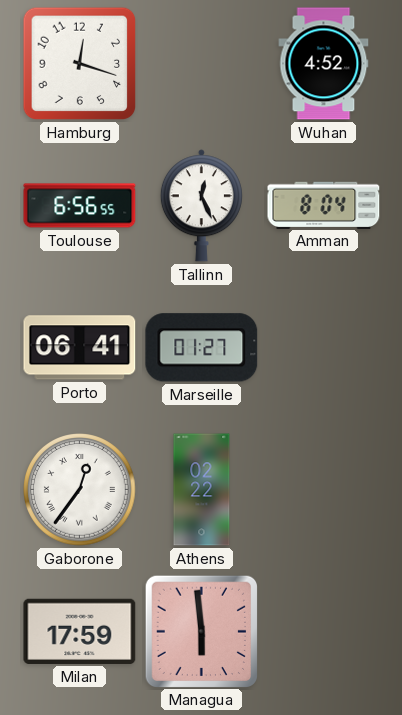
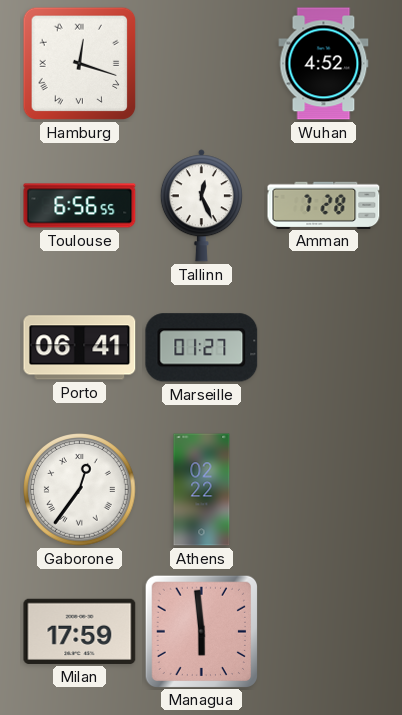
Hamburg numerals: Arabic -> Roman (80, 64)
Amman: 8:04 -> 7:28 (324, 205)
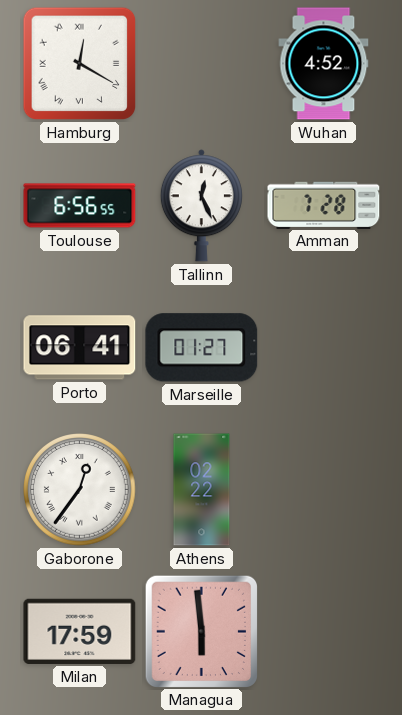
Hamburg: 12:18 -> 12:20 (80, 64)
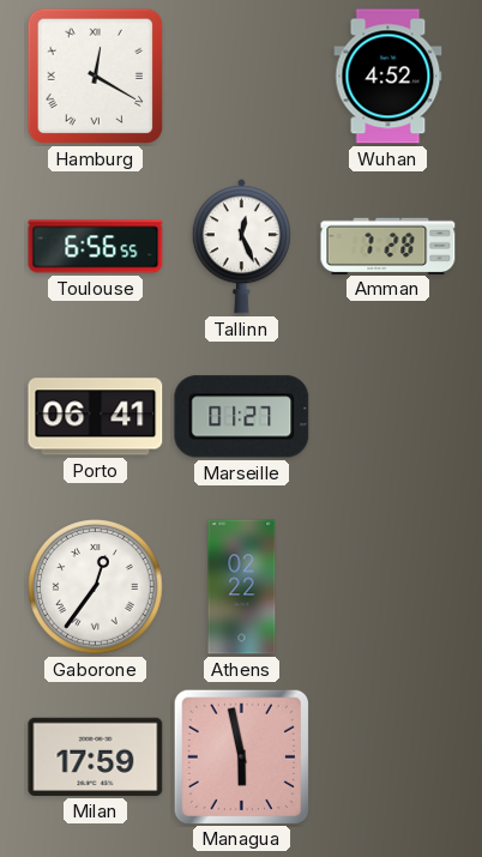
Managua: 5:59 -> 5:58 (241, 756)
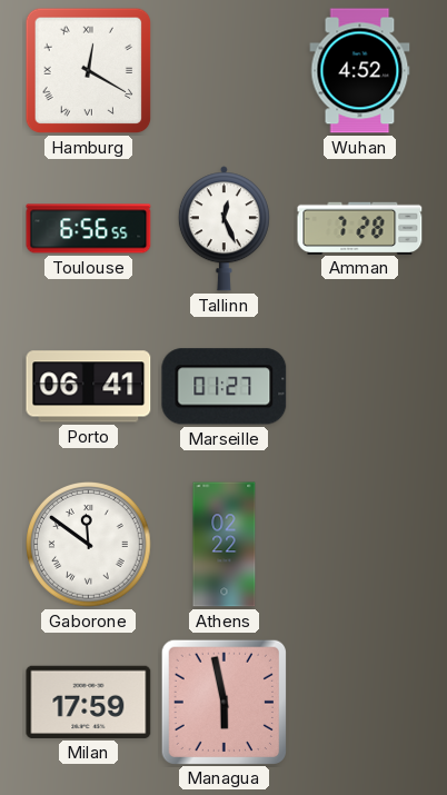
Gaborone: 12:36 -> 11:51 (89, 545)
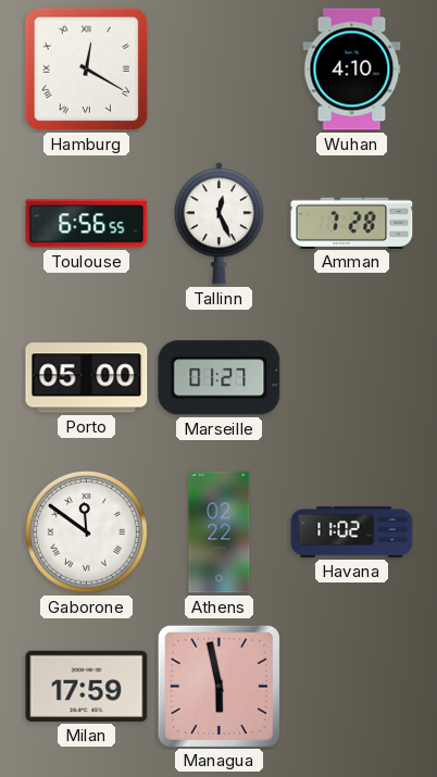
Wuhan: 4:52 -> 4:10 (352, 70)
Porto: 06:41 -> 05:00 (87, 378)
Havana: none -> 11:02 (352, 531)
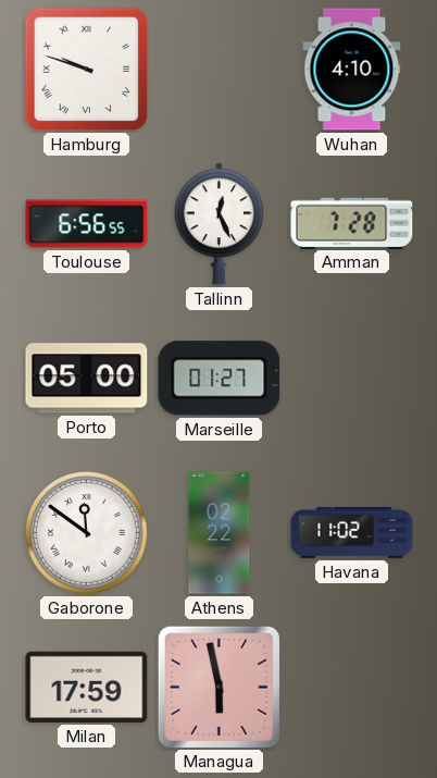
Hamburg: 12:20 -> 9:48 (87, 70)
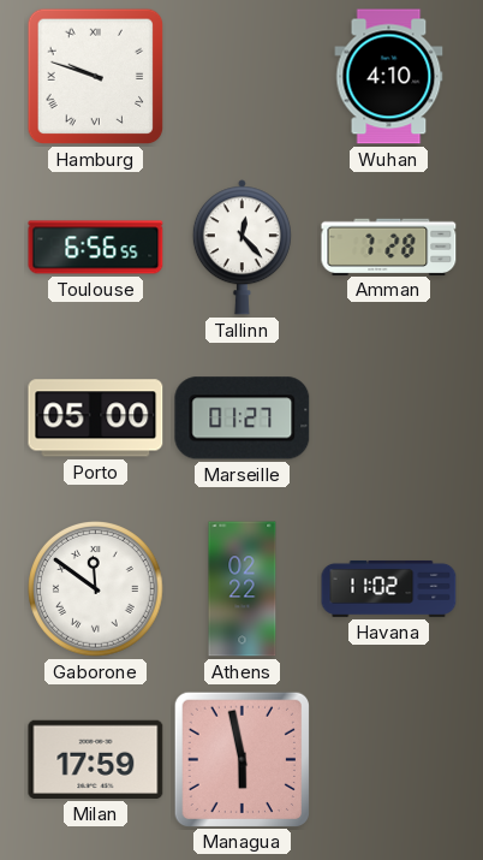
Tallinn: 12:26 -> 12:23 (241, 248)
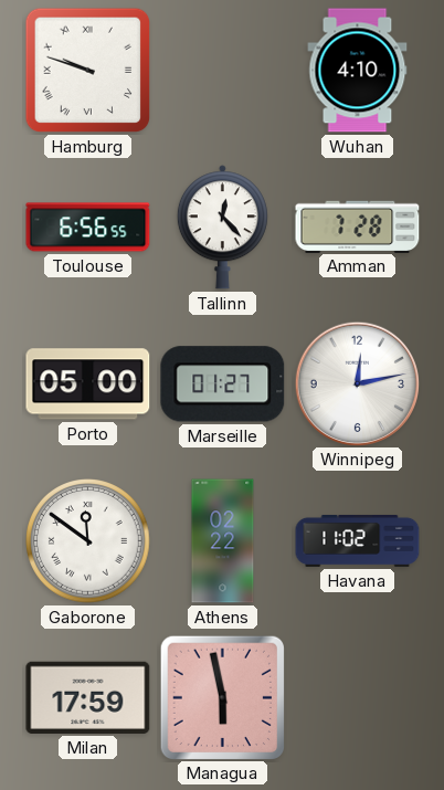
Winnipeg: none -> 12:13 (357, 383)
